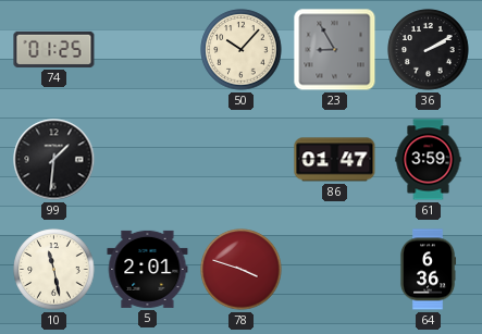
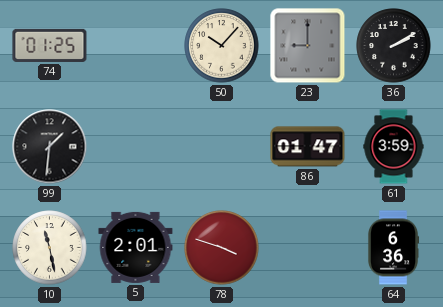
23: 8:55 -> 9:00 (308, 46)
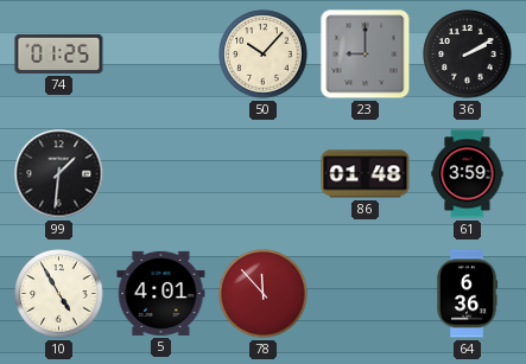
86: 01:47 -> 01:48 (366, 174)
10: 11:28 -> 4:55 (59, 294)
5: 2:01 -> 4:01 (161, 293)
78: 3:48 -> 11:53 (264, 294)
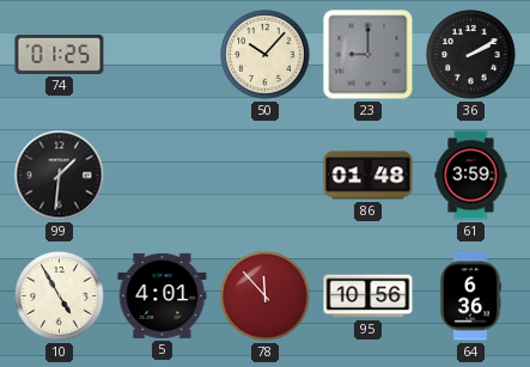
95: none -> 10:56 (368, 296)
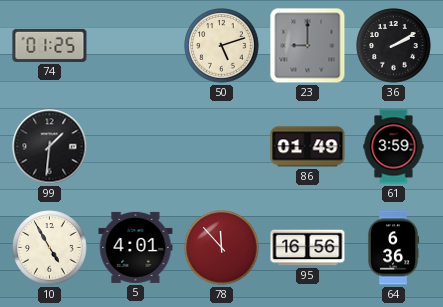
50: 10:07 -> 5:12 (222, 46)
86: 01:48 -> 01:49 (308, 147)
95: 10:56 -> 16:56 (308, 248)
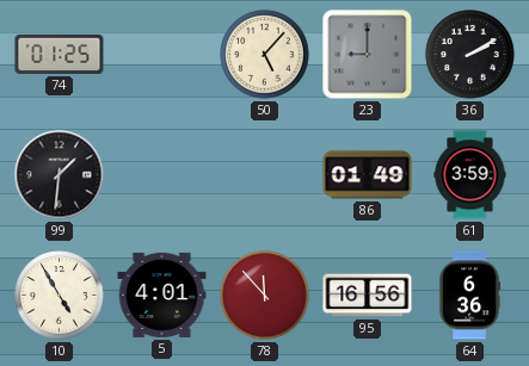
50: 5:12 -> 5:07 (265, 55)
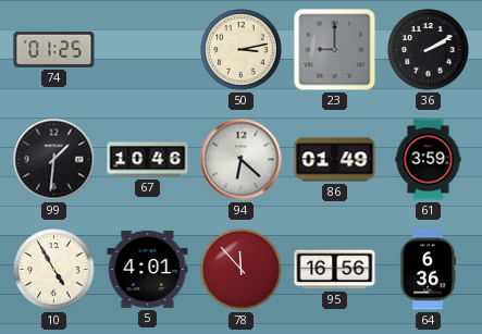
50: 5:07 -> 3:13 (242, 50)
67: none -> 10:46 (148, 160)
94: none -> 6:22 (242, 160)
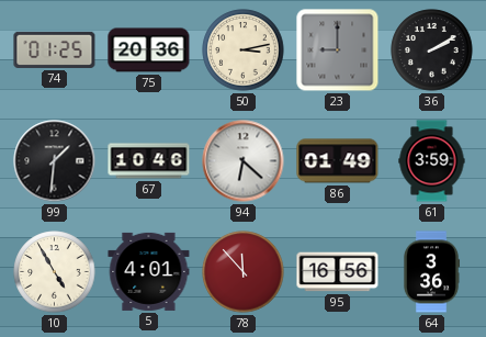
75: none -> 20:36 (149, 50)
64: 6:36 -> 3:36 (431, 272)
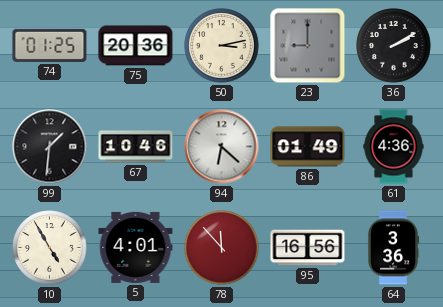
61: 3:59 -> 4:36 (394, 147)
